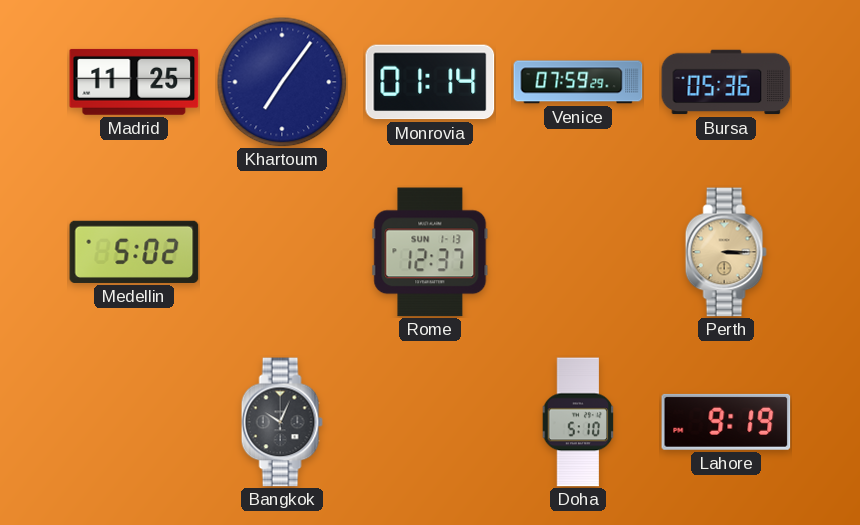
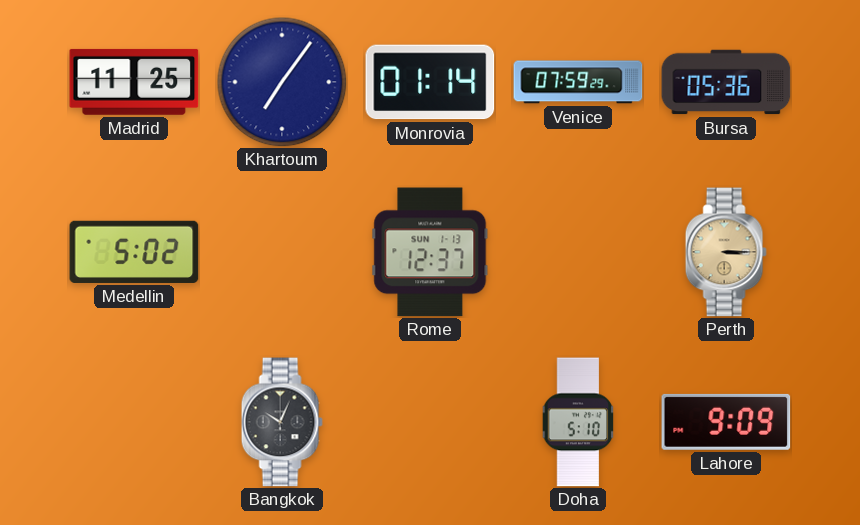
Lahore: 9:19 -> 9:09 (726, 422)
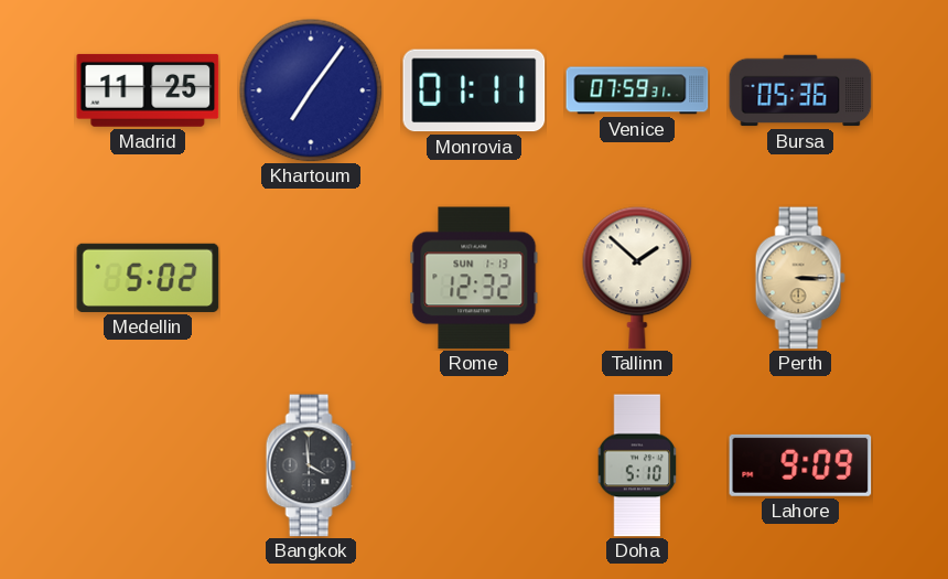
Monrovia: 01:14 -> 01:11 (474, 90)
Venice: 07:59:29 -> 07:59:31 (637, 90)
Rome: 12:37 -> 12:32 (474, 278)
Tallinn: none -> 1:52 (637, 278)
Bangkok: 10:04 -> 3:59 (311, 465)
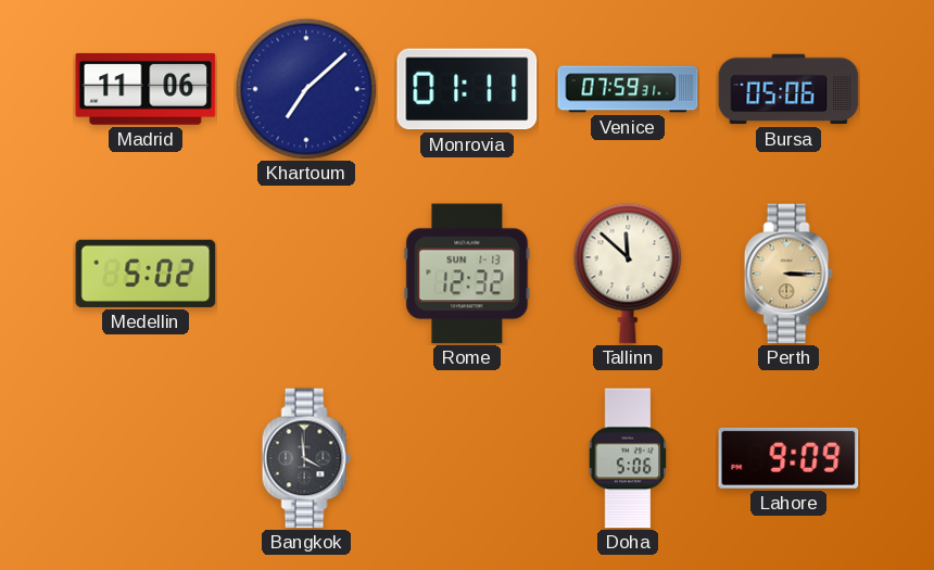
Madrid: 11:25 -> 11:06 (146, 89)
Khartoum: 7:06 -> 7:08 (306, 89)
Bursa: 05:36 -> 05:06 (788, 89)
Tallinn: 1:52 -> 11:52 (628, 274)
Doha: 5:10 -> 5:06 (628, 458)
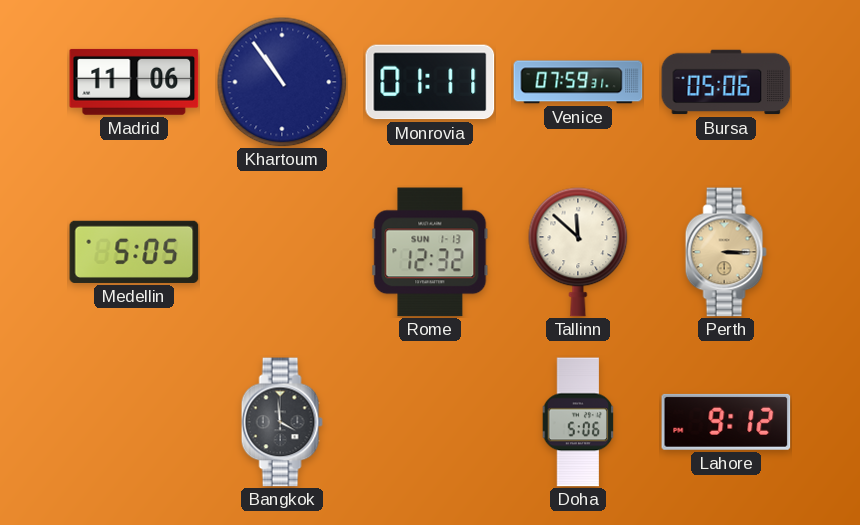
Khartoum: 7:08 -> 10:54 (282, 82)
Medellin: 5:02 -> 5:05 (134, 252)
Lahore: 9:09 -> 9:12 (726, 422)
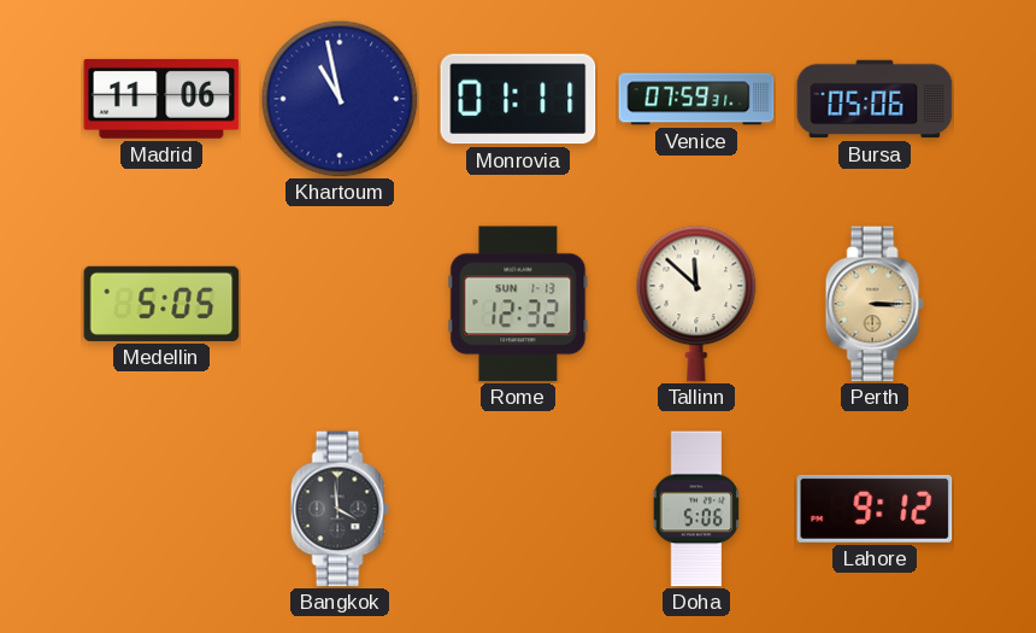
Khartoum: 10:54 -> 10:58 (340, 99)
